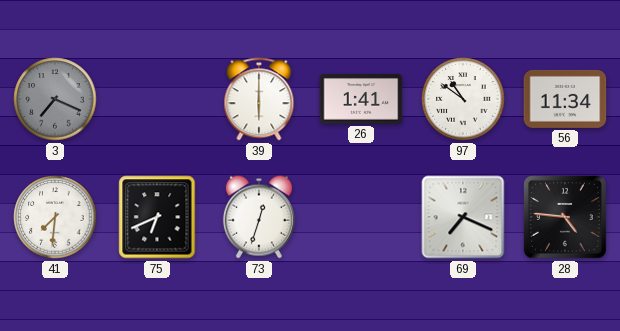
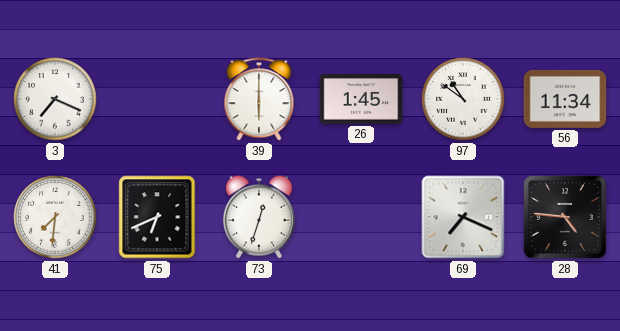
3 dial: grey -> white (55, 99)
26: 1:41 -> 1:45 (361, 100)
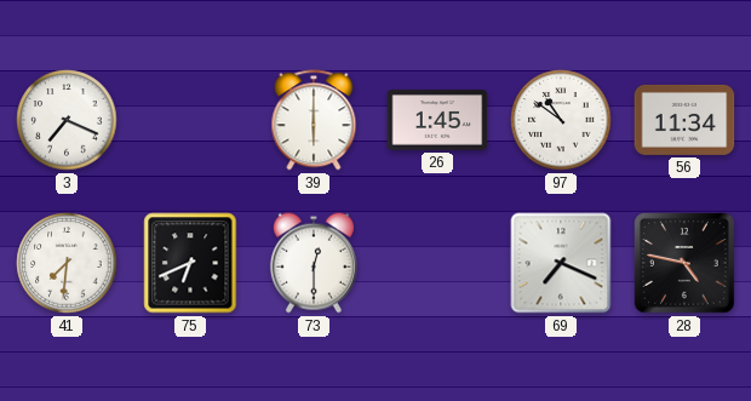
73: 12:33 -> 12:30 (314, 263)
28: 4:46 -> 4:47 (684, 263)
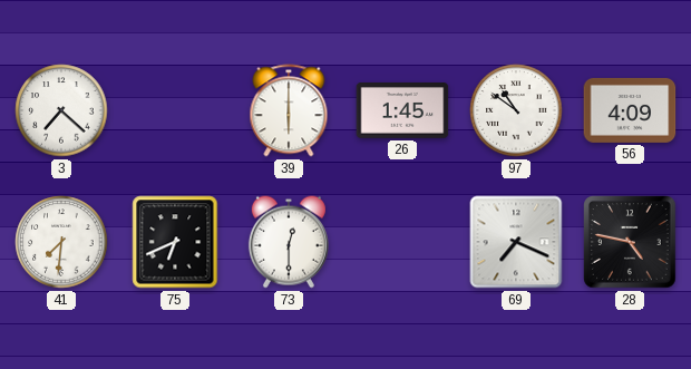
3: 7:19 -> 7:22 (61, 110)
56: 11:34 -> 4:09 (630, 110)
